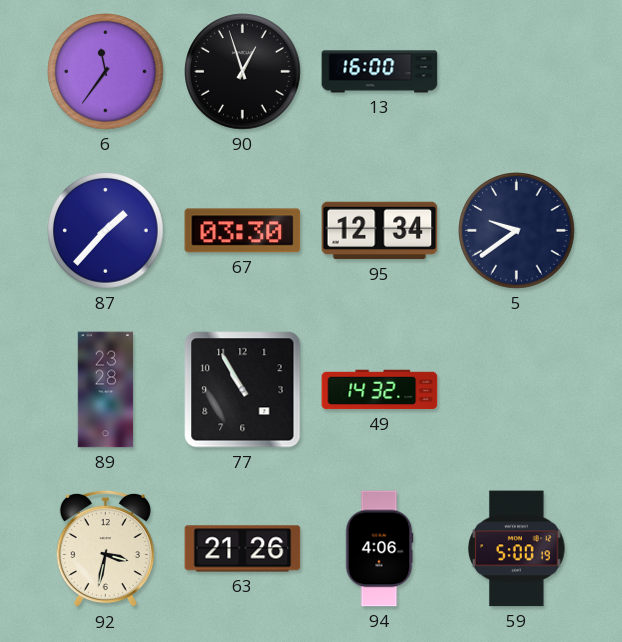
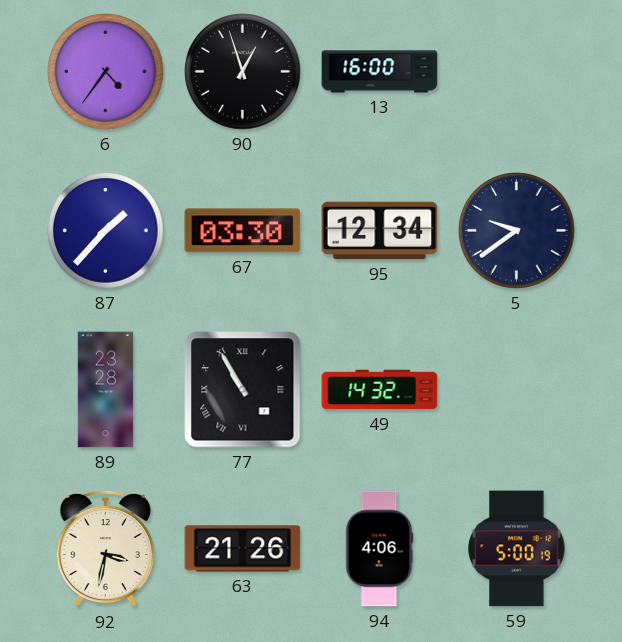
6: 11:36 -> 4:36 (106, 72)
77 numerals: Arabic -> Roman (243, 390)
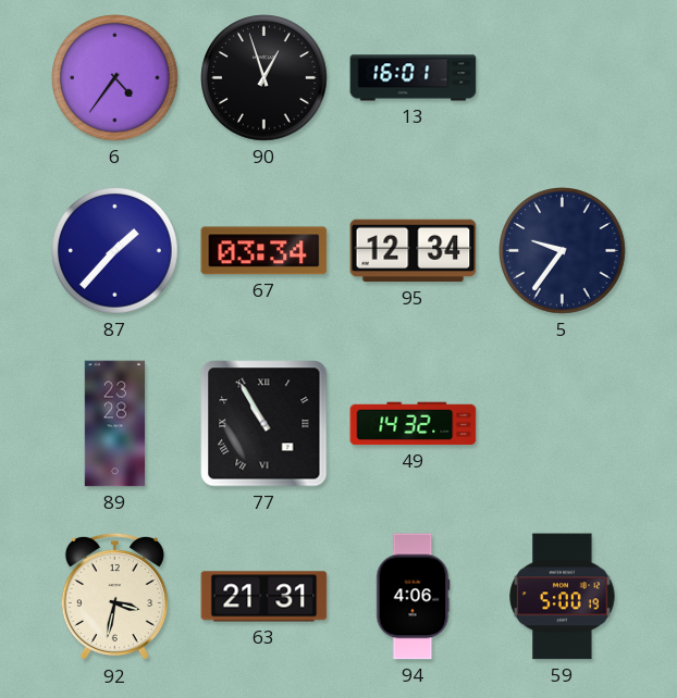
13: 16:00 -> 16:01 (414, 78)
67: 03:30 -> 03:34 (264, 251)
5: 9:39 -> 9:36 (563, 251)
63: 21:26 -> 21:31 (264, 597)
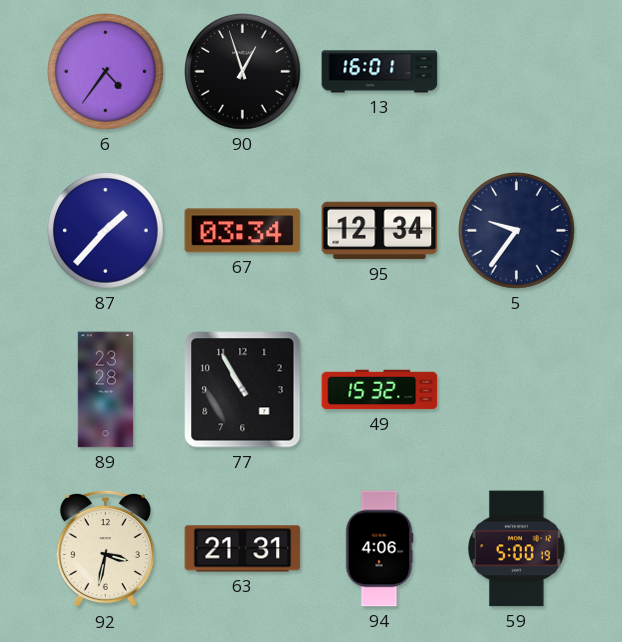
77 numerals: Roman -> Arabic (243, 390)
49: 14:32 -> 15:32 (380, 390)
